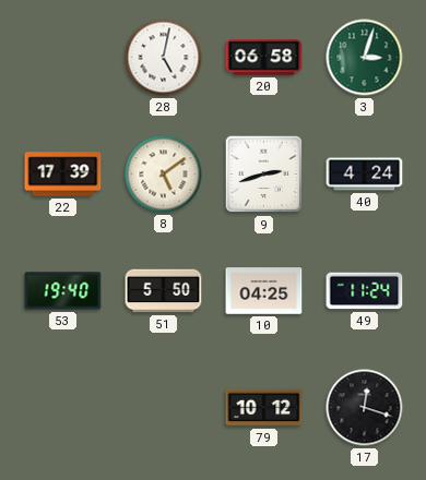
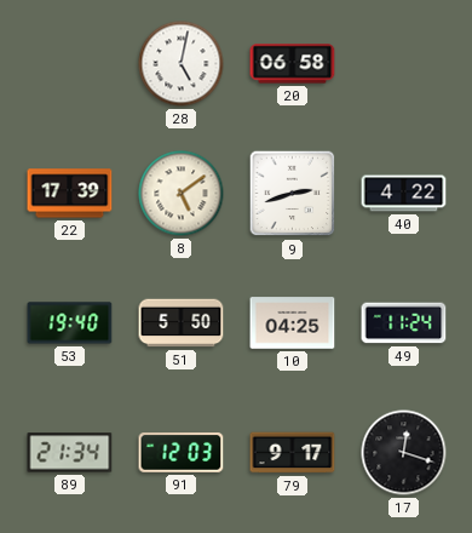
3: 3:03 -> none (365, 58)
40: 4:24 -> 4:22 (404, 194)
89: none -> 21:34 (70, 453)
91: none -> 12:03 (182, 453)
79: 10:12 -> 9:17 (293, 453)
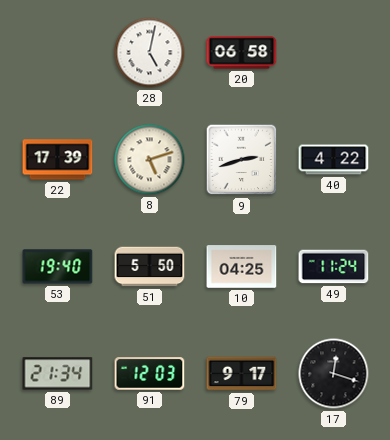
8: 5:09 -> 5:12 (150, 160)
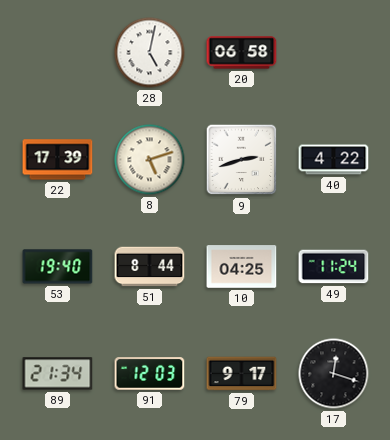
51: 5:50 -> 8:44 (150, 267)
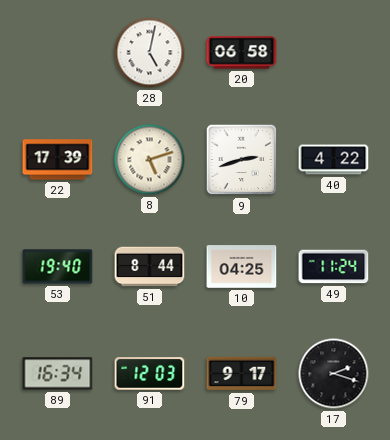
89: 21:34 -> 16:34 (58, 374)
17: 12:18 -> 2:18 (334, 374)
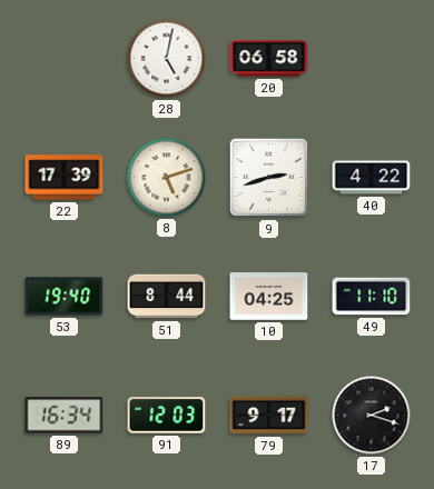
49: 11:24 -> 11:10 (372, 297)
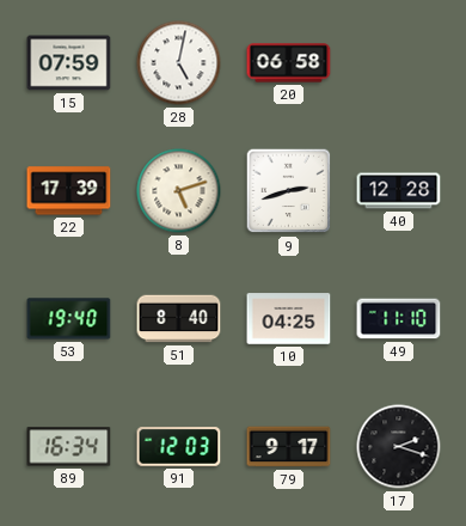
15: none -> 07:59 (69, 63)
40: 4:22 -> 12:28 (399, 191)
51: 8:44 -> 8:40 (179, 319)
